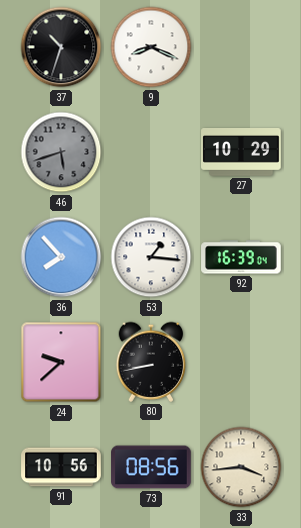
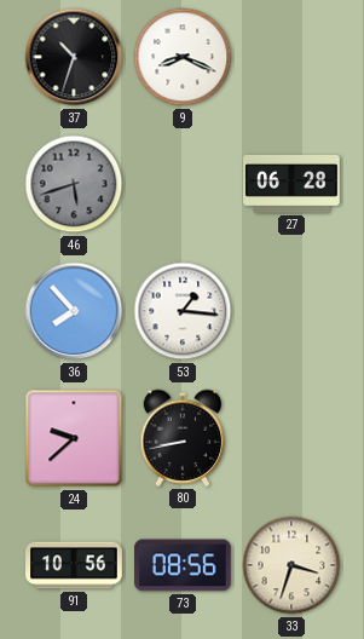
27: 10:29 -> 06:28 (291, 185)
92: 16:39 -> none (241, 257)
33: 3:44 -> 3:33 (291, 565)
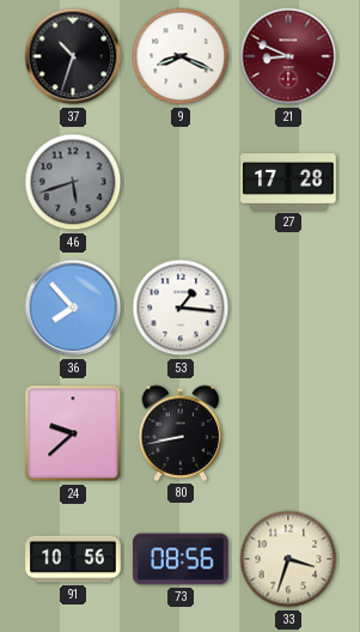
21: none -> 8:49 (288, 56)
27: 06:28 -> 17:28 (288, 183)
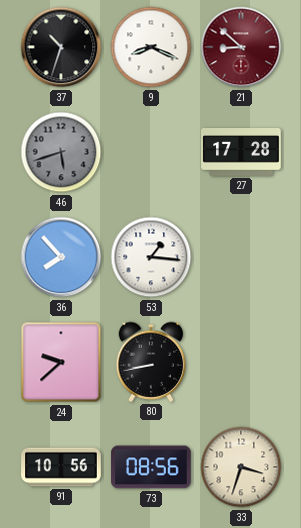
21: 8:49 -> 8:52 (241, 47)
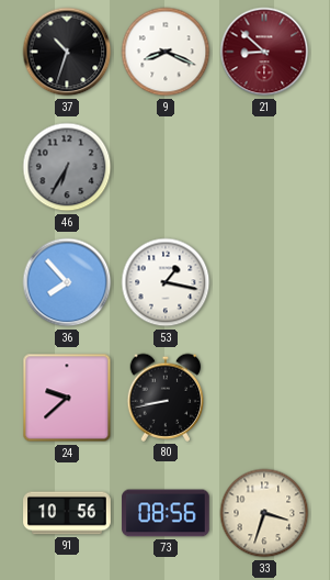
46: 5:42 -> 6:35 (67, 167)
27: 17:28 -> none (241, 153)
53: 1:16 -> 1:17 (166, 282)
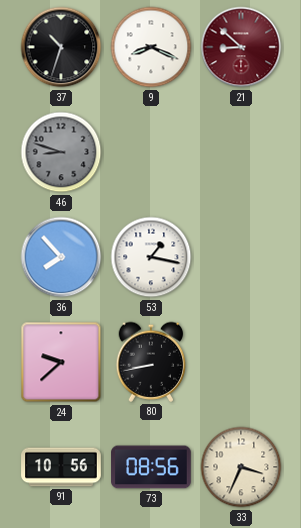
46: 6:35 -> 8:48 (61, 152)
33: 3:33 -> 3:34 (241, 467)
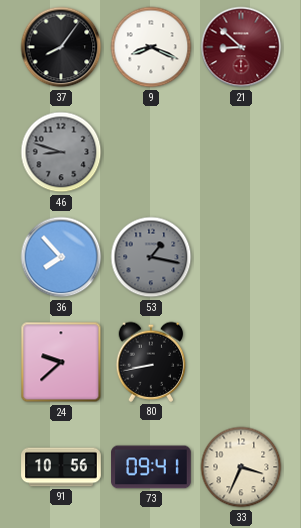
37: 10:33 -> 8:06 (61, 47)
53 dial: white -> grey (151, 257)
73: 08:56 -> 09:41 (151, 467)
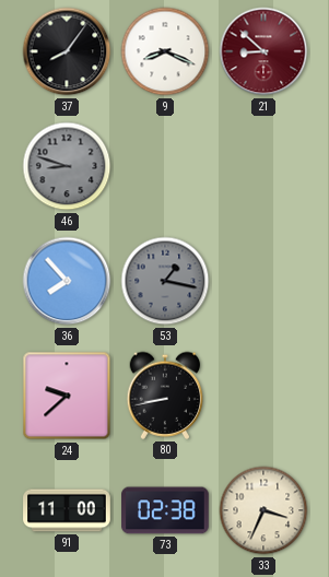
91: 10:56 -> 11:00 (67, 510)
73: 09:41 -> 02:38 (165, 510)
